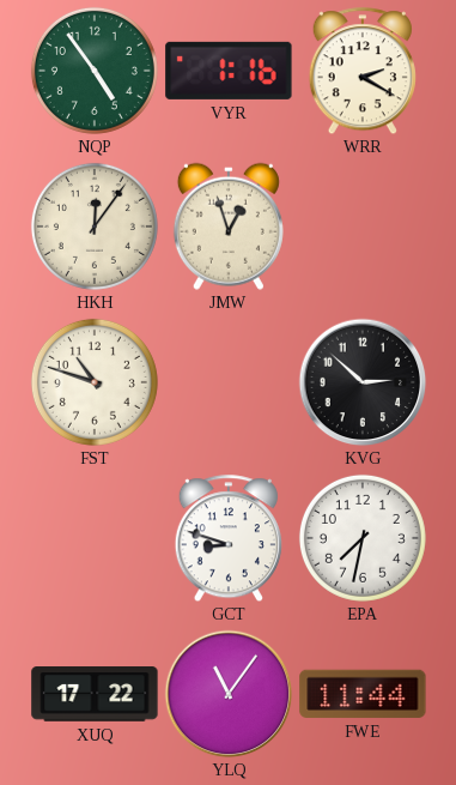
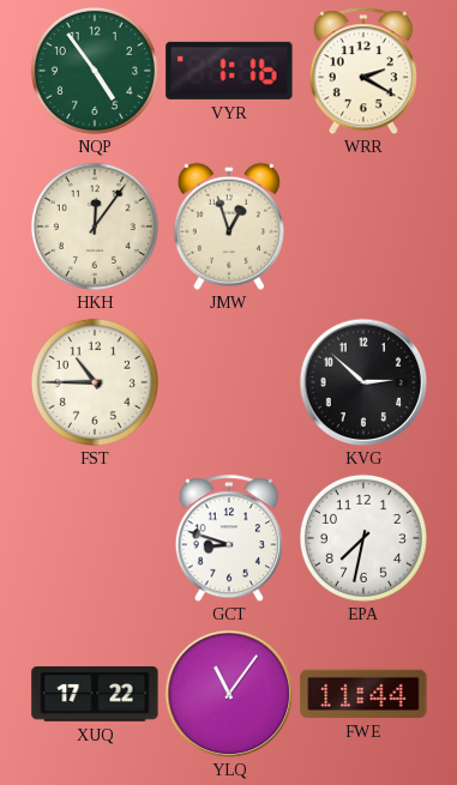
FST: 10:48 -> 10:45 (95, 382)
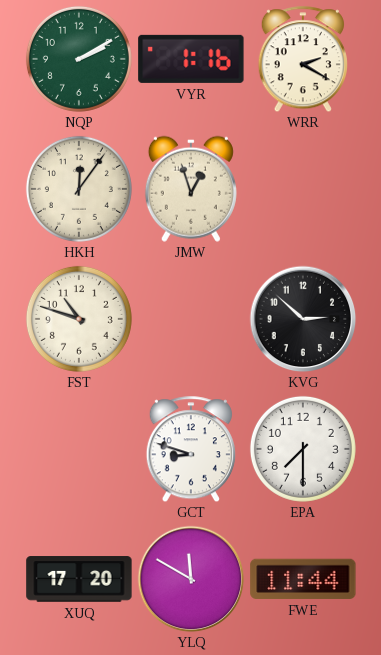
NQP: 4:54 -> 2:10 (79, 59)
FST: 10:45 -> 10:48 (79, 319)
EPA: 7:32 -> 7:30 (303, 449)
XUQ: 17:22 -> 17:20 (79, 579)
YLQ: 11:06 -> 11:50 (191, 579)
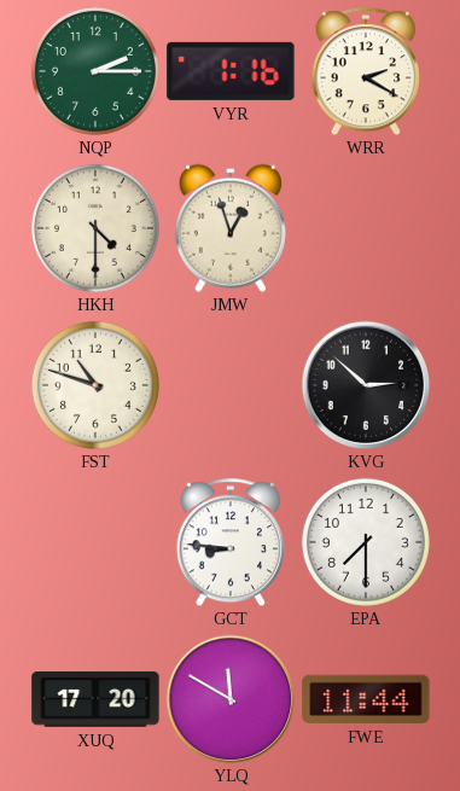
NQP: 2:10 -> 2:15 (95, 71)
HKH: 12:06 -> 4:30 (95, 228)
GCT: 8:48 -> 8:46 (231, 542)
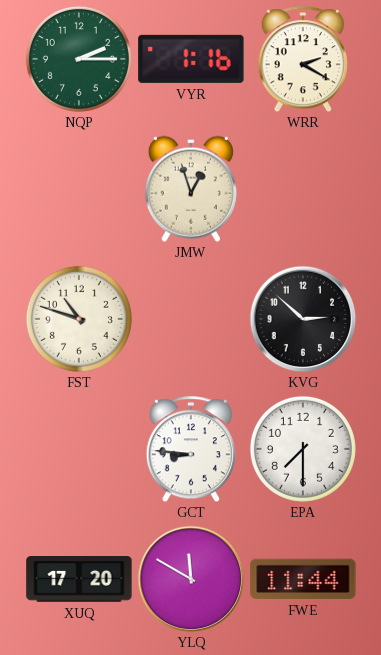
HKH: 4:30 -> none (95, 228)
